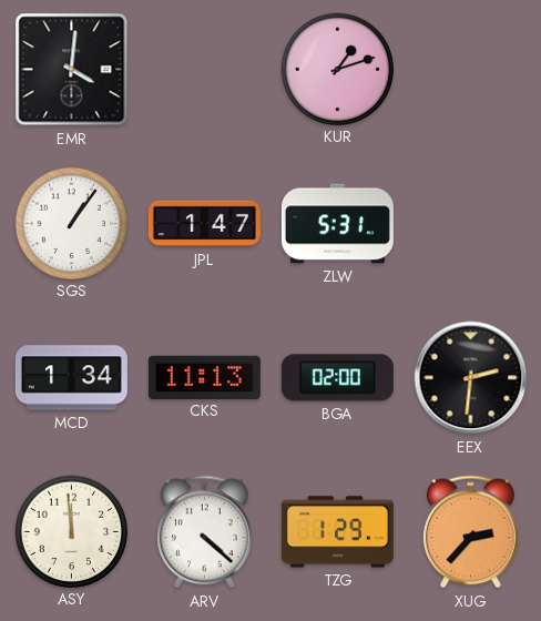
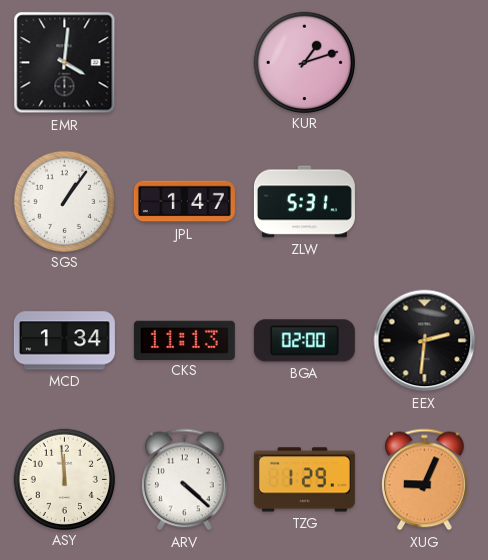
XUG: 2:37 -> 9:04 (425, 480)
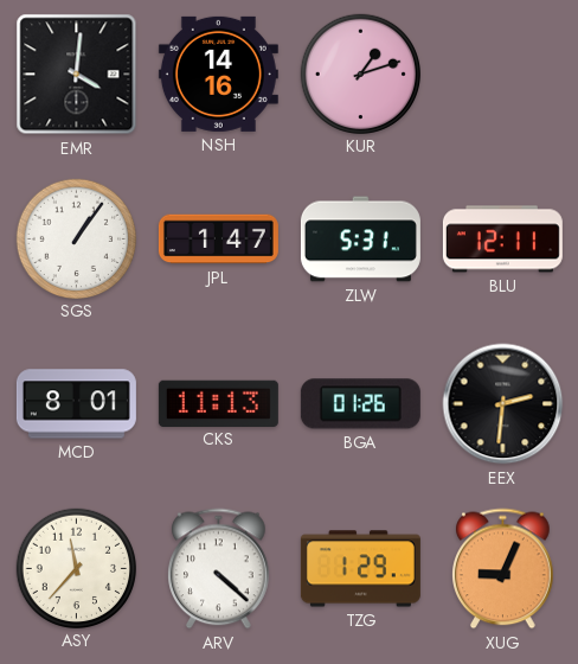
NSH: none -> 14:16 (218, 74)
BLU: none -> 12:11 (502, 240)
MCD: 1:34 -> 8:01 (76, 404)
BGA: 02:00 -> 01:26 (360, 404)
ASY: 11:59 -> 11:37 (76, 568)
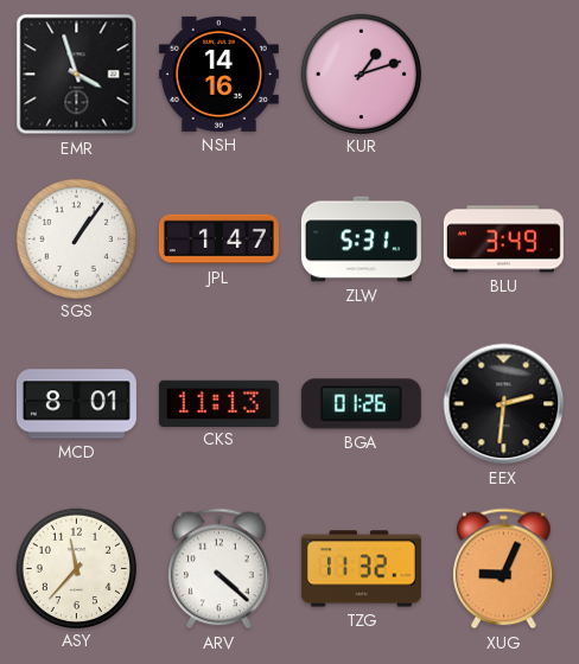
EMR: 4:01 -> 3:57 (77, 75)
BLU: 12:11 -> 3:49 (503, 240)
TZG: 1:29 -> 11:32 (361, 569)
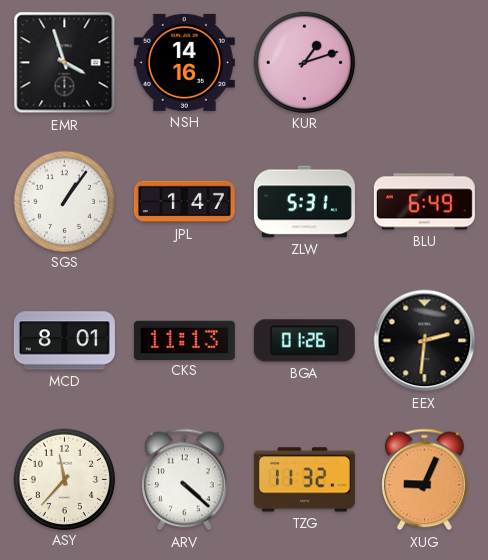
BLU: 3:49 -> 6:49 (424, 202)
